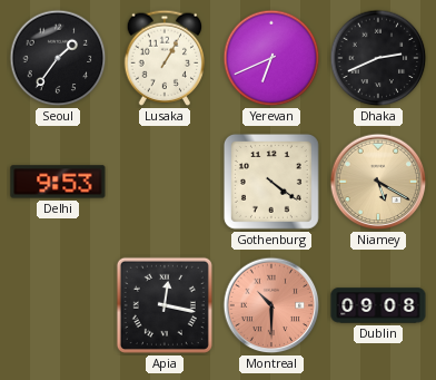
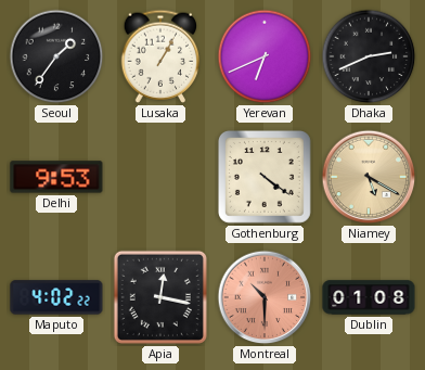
Maputo: none -> 4:02 (56, 297)
Dublin: 09:08 -> 01:08 (369, 297)
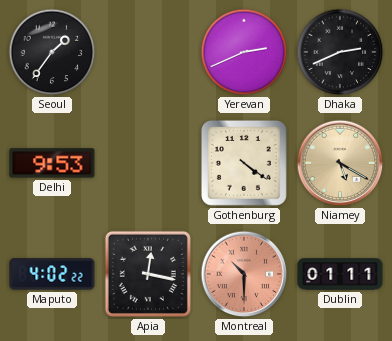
Lusaka: 1:05 -> none (160, 56)
Yerevan: 6:41 -> 2:41 (244, 52)
Dublin: 01:08 -> 01:11 (340, 274)
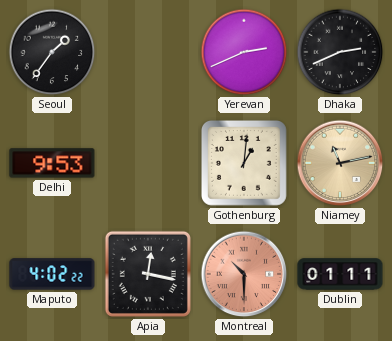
Gothenburg: 4:21 -> 1:01 (244, 163)
Niamey: 5:20 -> 11:13 (340, 163)
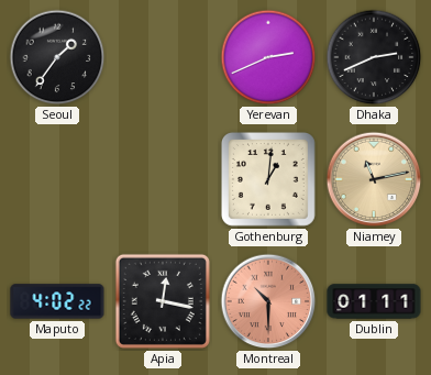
Delhi: 9:53 -> none (52, 163)
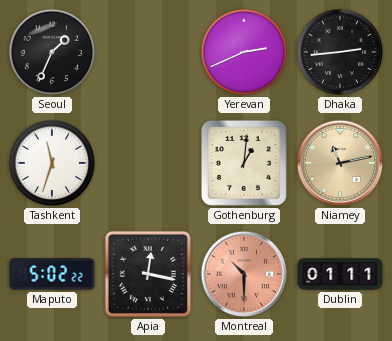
Seoul: 1:36 -> 1:34 (52, 52)
Dhaka: 2:41 -> 2:44 (340, 52)
Tashkent: none -> 11:33 (52, 163)
Maputo: 4:02 -> 5:02 (52, 274)
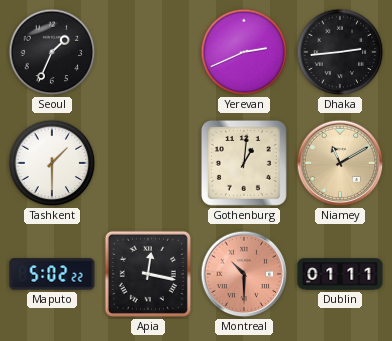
Tashkent: 11:33 -> 1:30 (52, 163)
Niamey: 11:13 -> 11:10 (340, 163)
